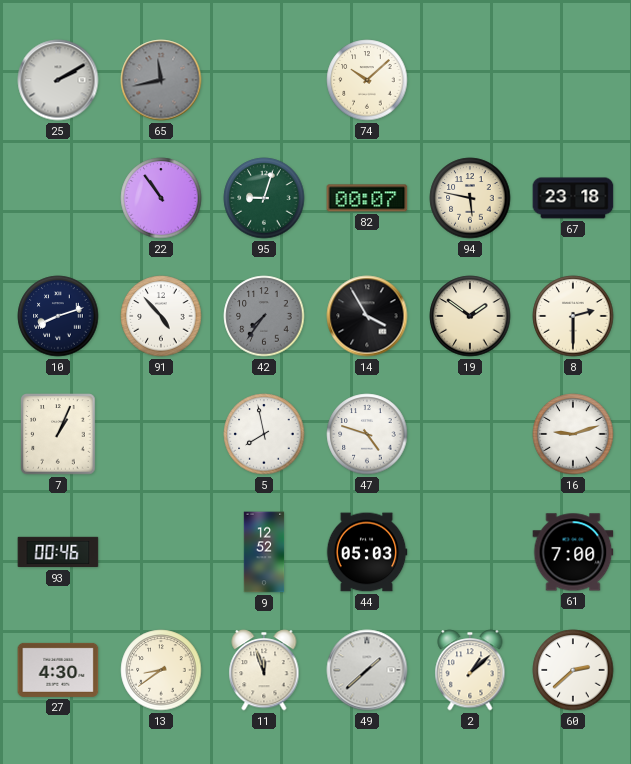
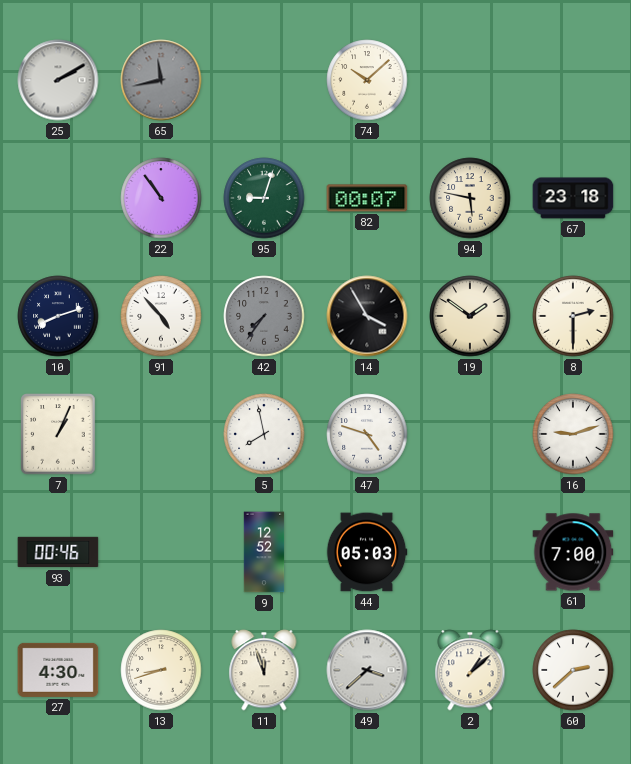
13: 8:39 -> 8:42 (161, 670)
49: 1:38 -> 3:38 (367, 670)
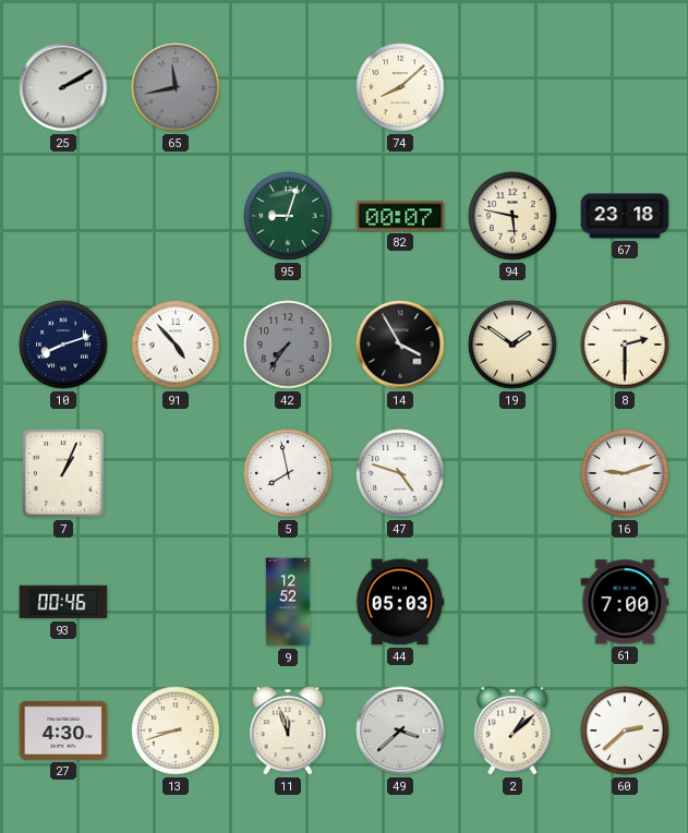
74: 10:08 -> 8:08 (400, 87)
22: 10:54 -> none (161, 198)
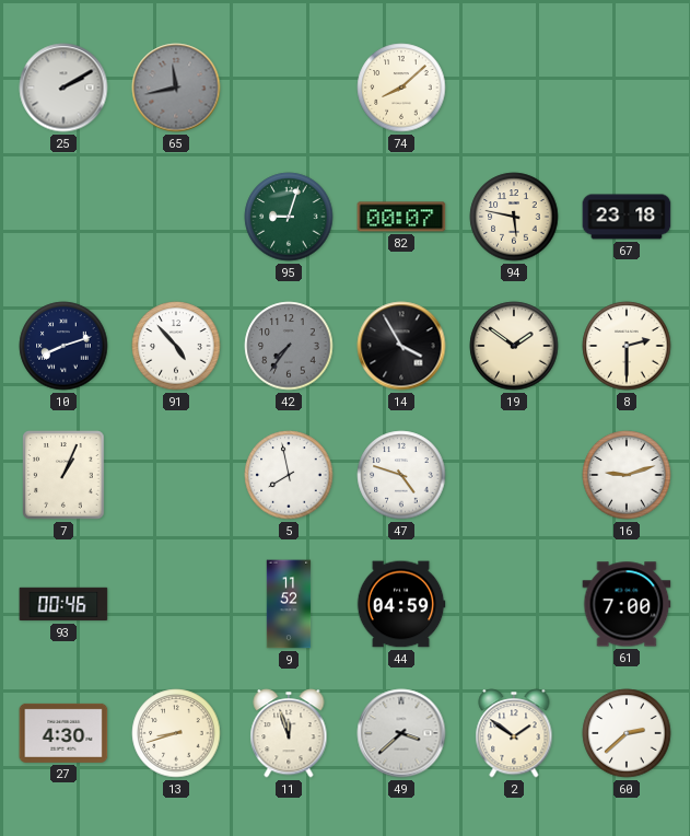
9: 12:52 -> 11:52 (289, 604)
44: 05:03 -> 04:59 (401, 604)
2: 1:08 -> 1:51 (514, 733)
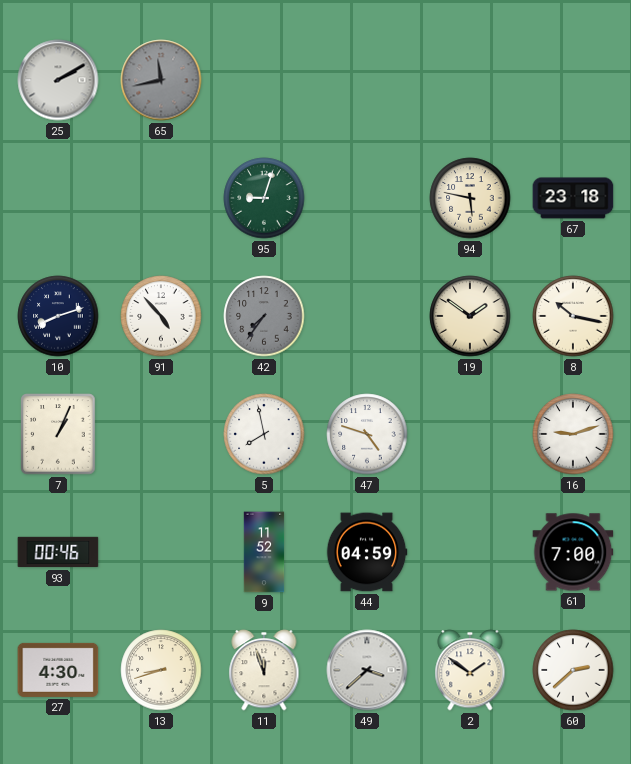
74: 8:08 -> none (401, 88)
82: 00:07 -> none (401, 217)
14: 3:55 -> none (401, 346)
8: 2:30 -> 10:17 (573, 316)
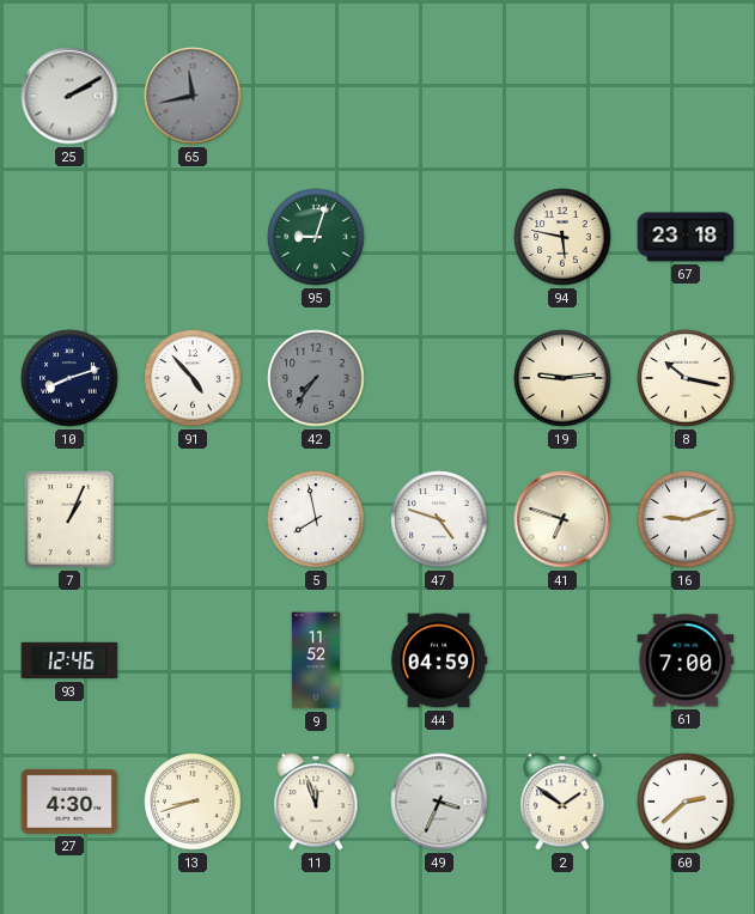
19: 1:51 -> 9:14 (562, 378)
41: none -> 6:48 (562, 519)
93: 00:46 -> 12:46 (69, 660)
49: 3:38 -> 3:34 (439, 802)
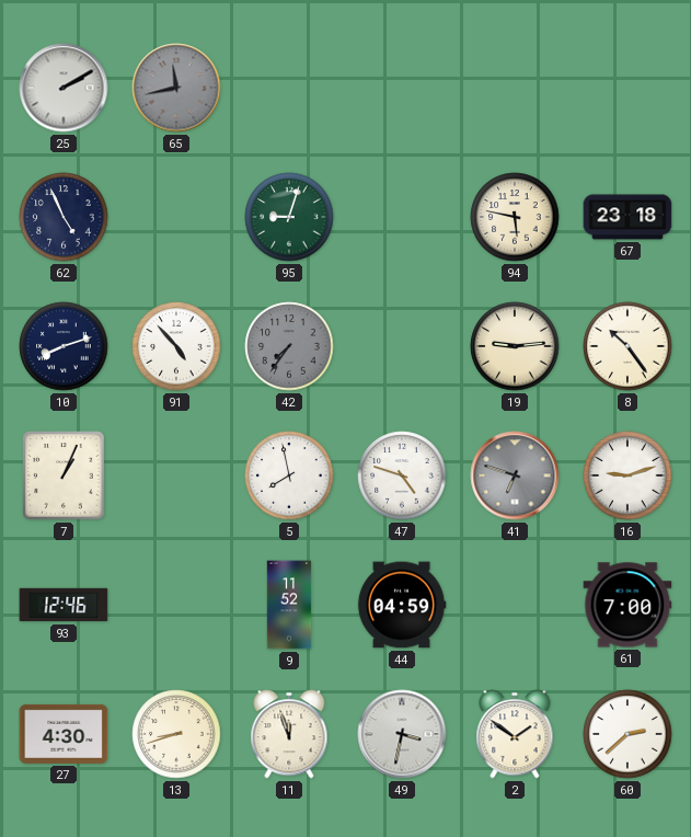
62: none -> 4:56 (64, 217)
8: 10:17 -> 10:24 (627, 346)
41 dial: cream -> grey (515, 475)
49: 3:34 -> 3:32 (402, 734)
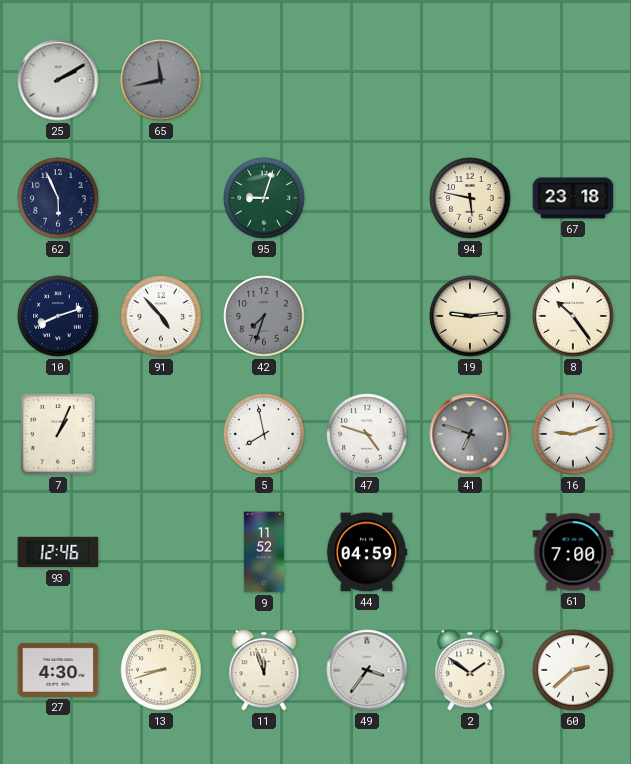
62: 4:56 -> 5:56 (58, 198)
42: 7:36 -> 7:33 (264, 316)
49: 3:32 -> 3:36 (367, 670)
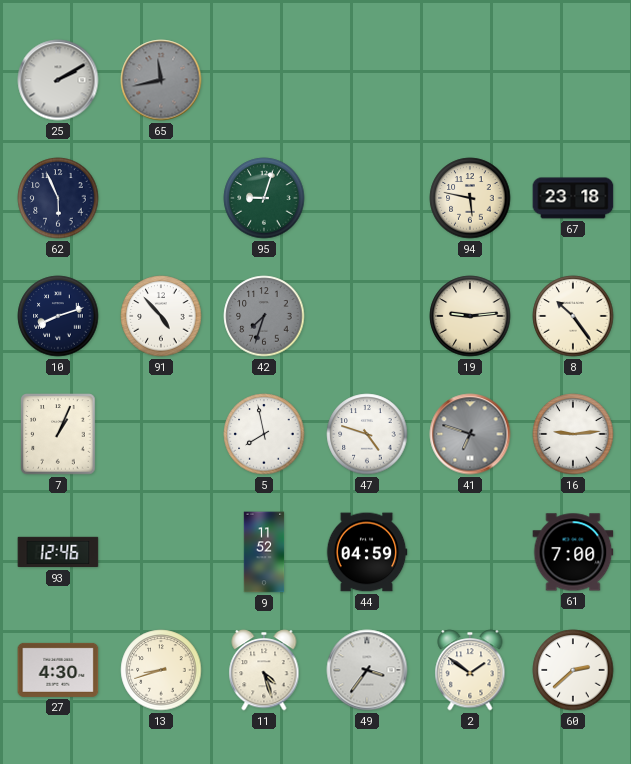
16: 9:12 -> 9:14 (573, 434)
11: 11:57 -> 4:27 (264, 670)
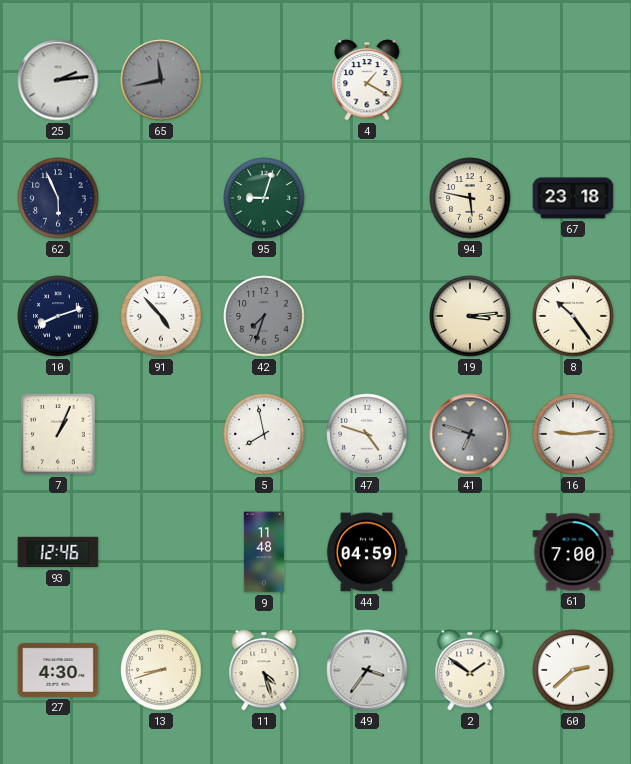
25: 2:10 -> 2:14 (58, 80)
4: none -> 1:20 (367, 80)
19: 9:14 -> 3:14 (470, 316)
9: 11:52 -> 11:48 (264, 552)
